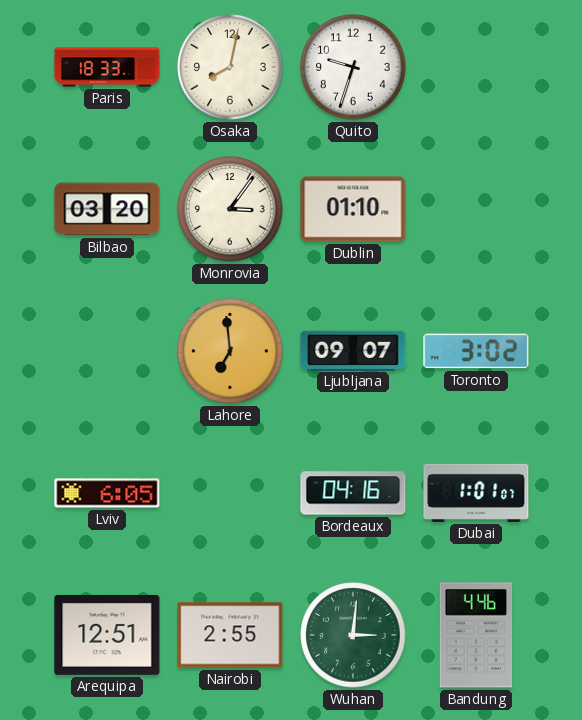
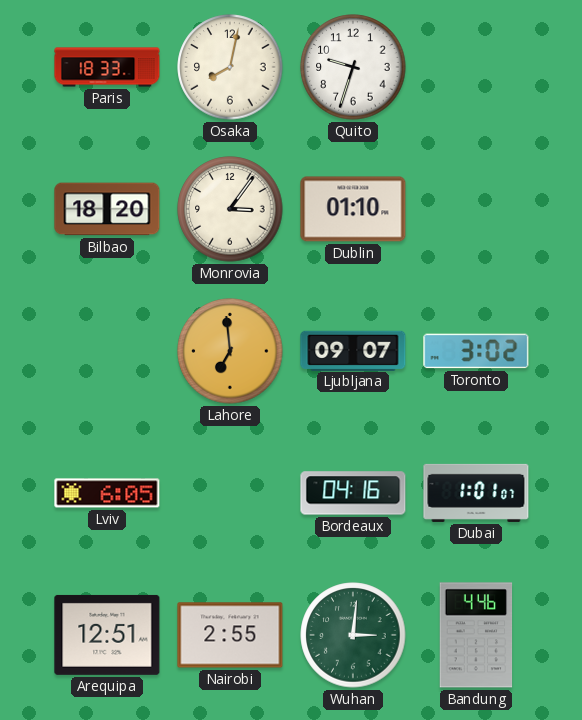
Bilbao: 03:20 -> 18:20 (107, 209)
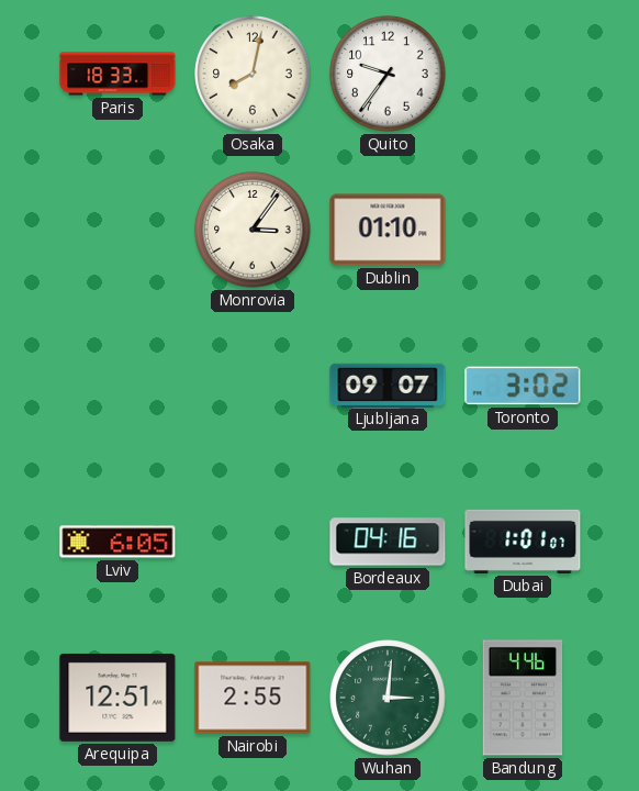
Quito: 9:33 -> 9:36 (388, 74)
Bilbao: 18:20 -> none (107, 209)
Lahore: 6:59 -> none (230, 351)
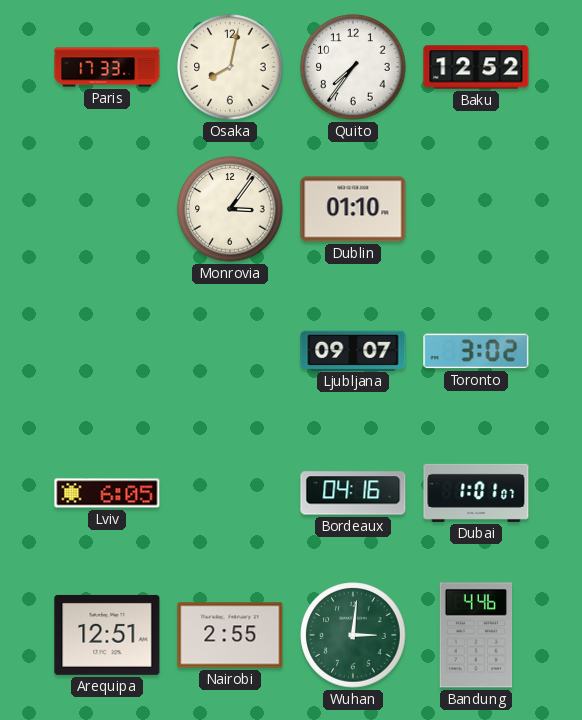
Paris: 18:33 -> 17:33 (107, 67)
Quito: 9:36 -> 7:36 (353, 67)
Baku: none -> 12:52 (476, 67)
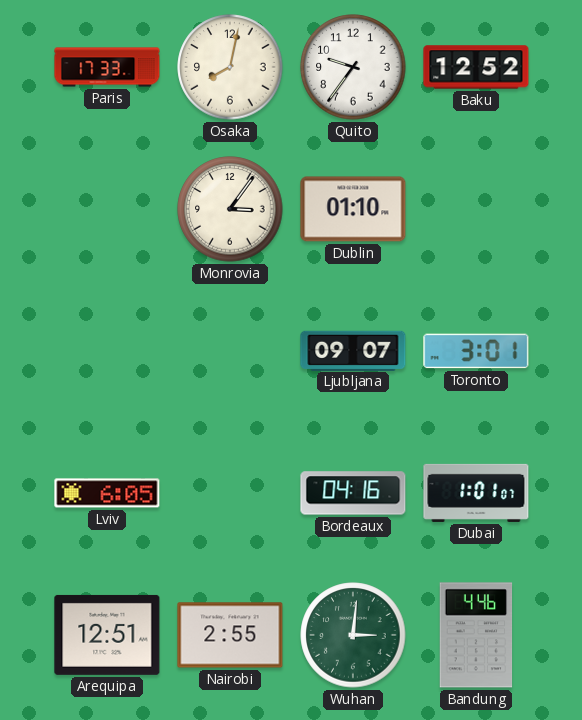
Quito: 7:36 -> 9:36 (353, 67)
Toronto: 3:02 -> 3:01 (476, 351)
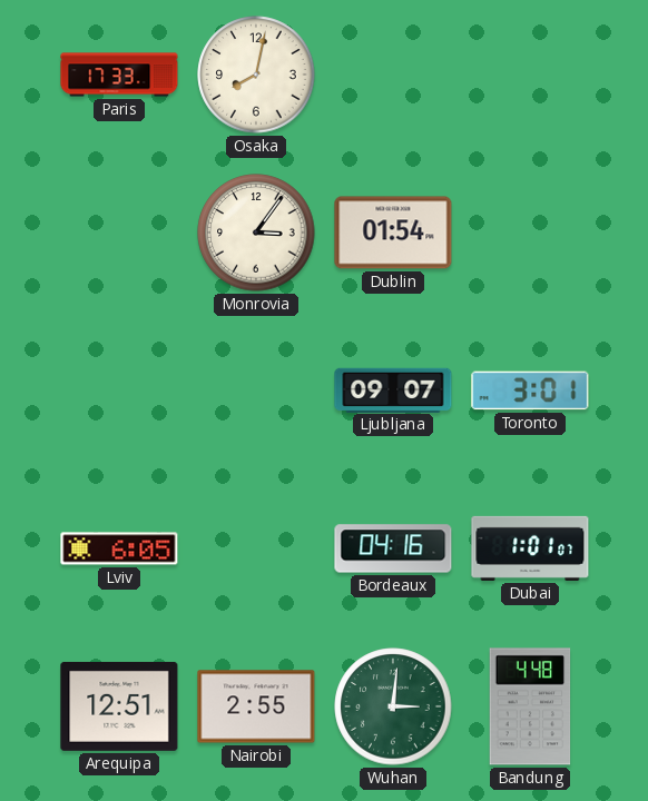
Quito: 9:36 -> none (353, 67)
Baku: 12:52 -> none (476, 67)
Dublin: 01:10 -> 01:54 (393, 233)
Bandung: 4:46 -> 4:48 (530, 706)
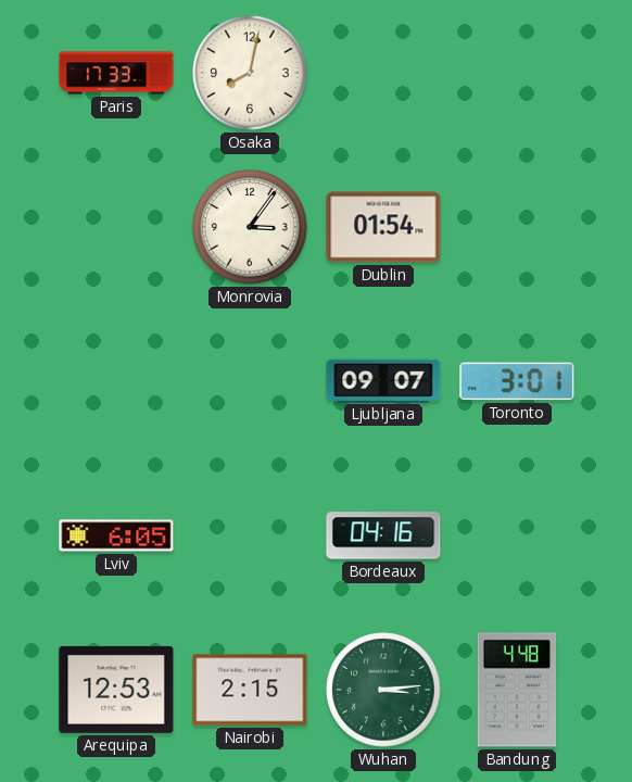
Dubai: 1:01 -> none (530, 548)
Arequipa: 12:51 -> 12:53 (116, 690)
Nairobi: 2:55 -> 2:15 (250, 690)
Wuhan: 3:01 -> 3:14 (383, 690)
